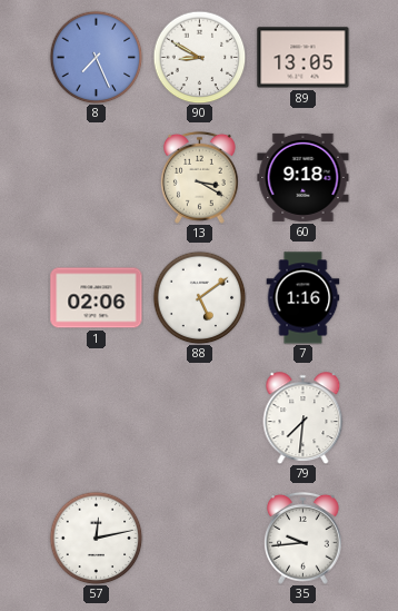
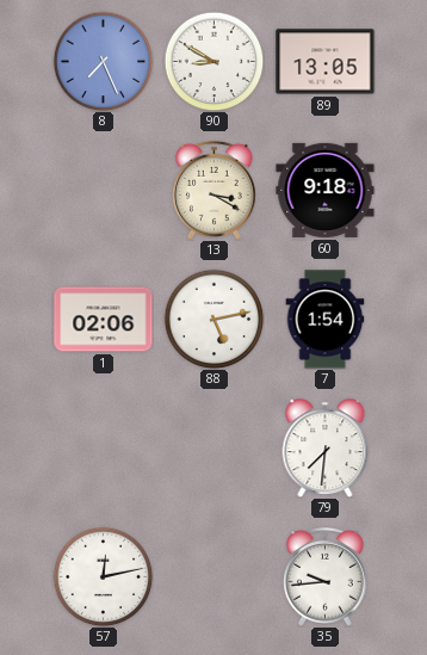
88: 5:09 -> 5:13 (213, 319)
7: 1:16 -> 1:54 (326, 320)
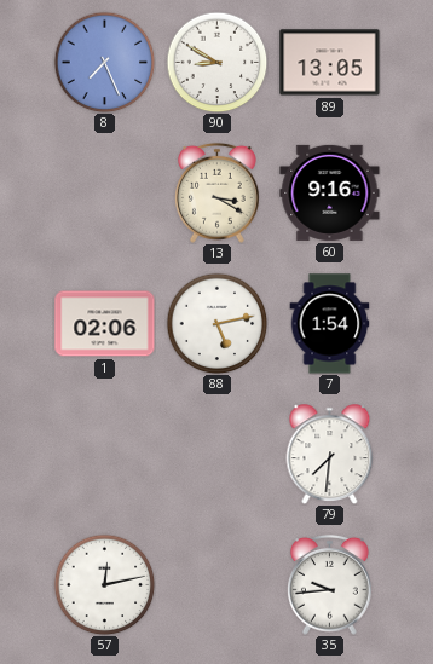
60: 9:18 -> 9:16 (330, 192)
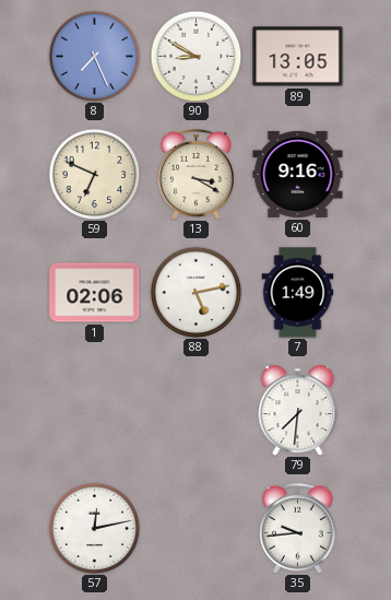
59: none -> 6:49 (94, 174)
7: 1:54 -> 1:49 (298, 293)
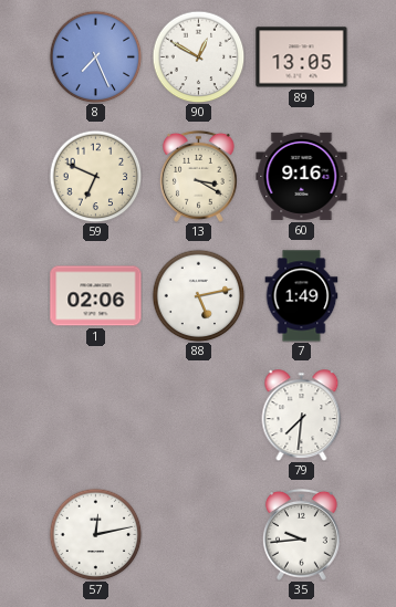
90: 8:50 -> 12:50 (198, 56)
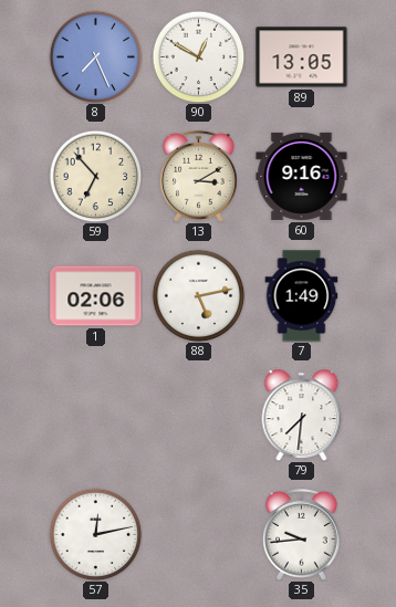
59: 6:49 -> 6:53 (95, 176)
13: 3:20 -> 3:10 (198, 176)
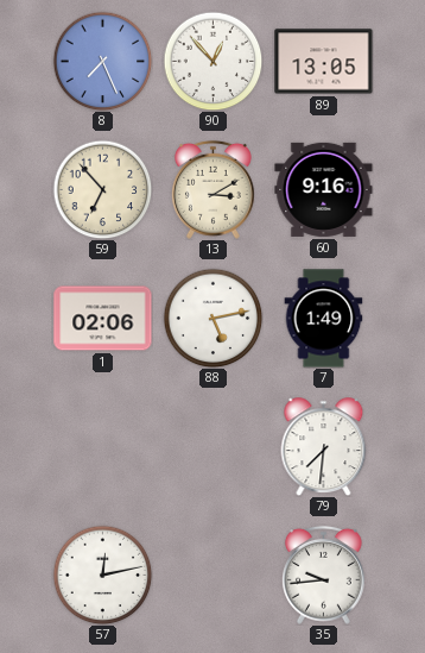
90: 12:50 -> 12:53 (213, 61)
